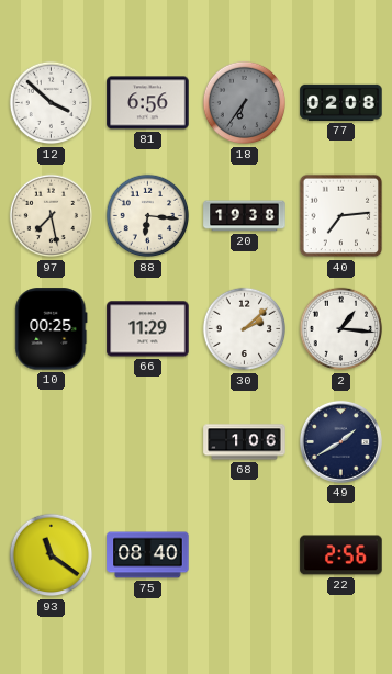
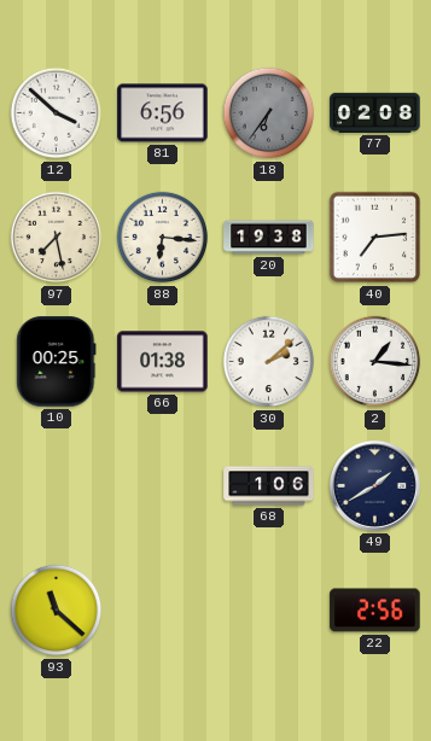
66: 11:29 -> 01:38 (163, 362)
93: 11:21 -> 11:22 (57, 611)
75: 08:40 -> none (148, 555)
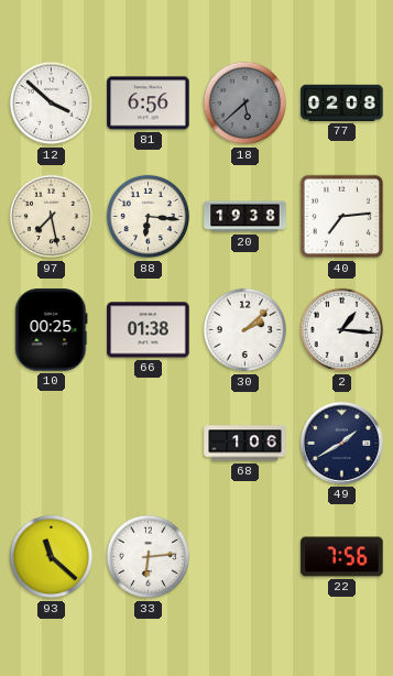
18: 6:36 -> 5:38 (245, 103)
33: none -> 6:14 (149, 557)
22: 2:56 -> 7:56 (342, 557)
